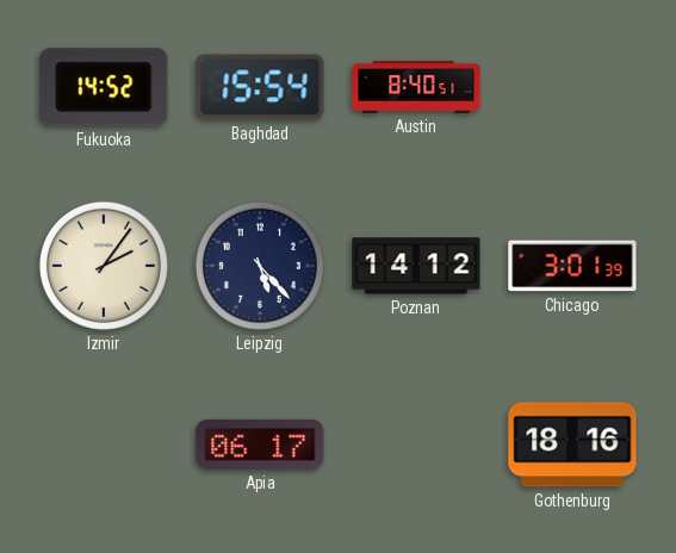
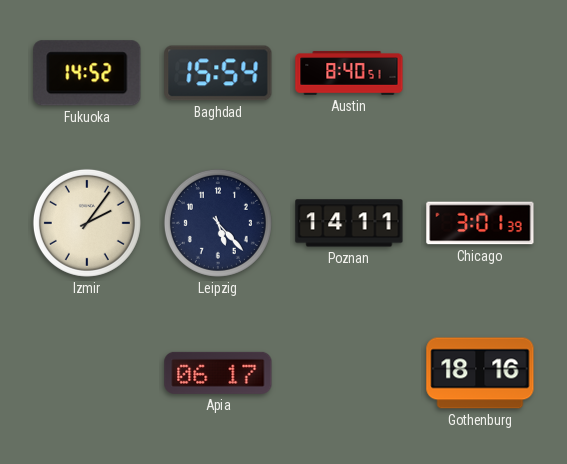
Poznan: 14:12 -> 14:11 (349, 223)
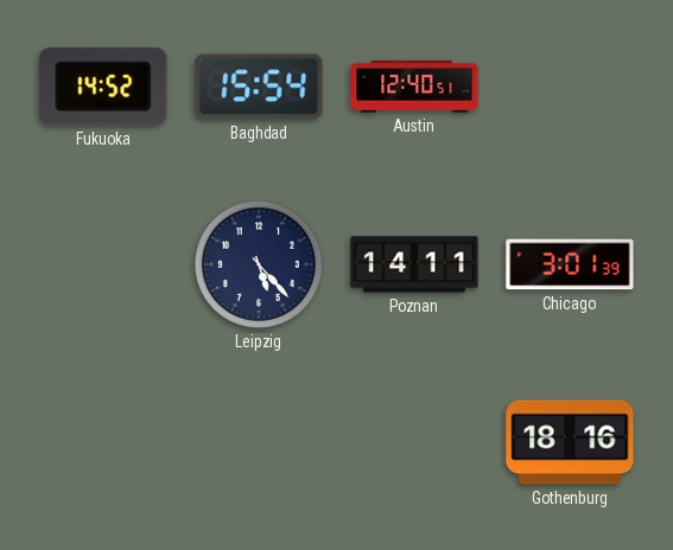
Austin: 8:40 -> 12:40 (414, 87)
Izmir: 2:06 -> none (87, 223)
Apia: 06:17 -> none (218, 373)
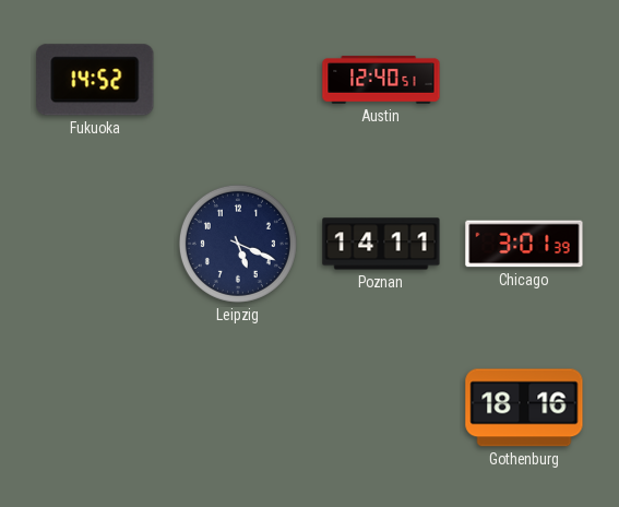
Baghdad: 15:54 -> none (259, 87)
Leipzig: 5:23 -> 5:19 (238, 244)
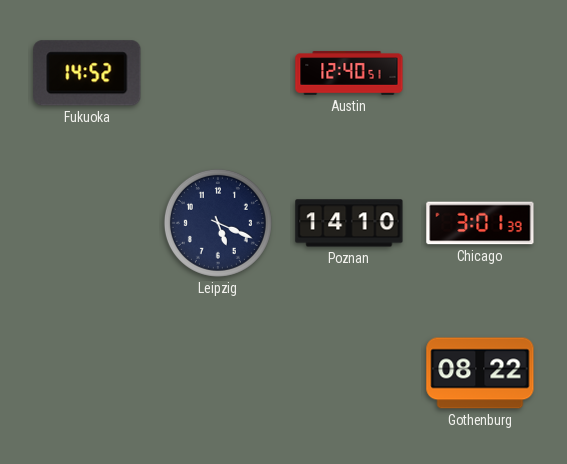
Poznan: 14:11 -> 14:10 (349, 223)
Gothenburg: 18:16 -> 08:22 (480, 373)
